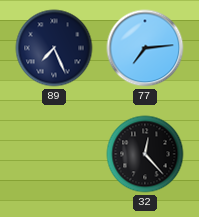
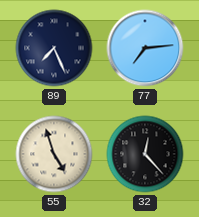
55: none -> 4:57 (54, 154)
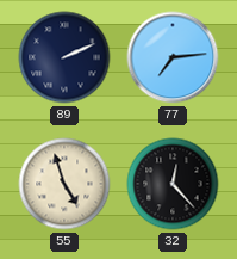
89: 7:26 -> 2:11 (64, 57)
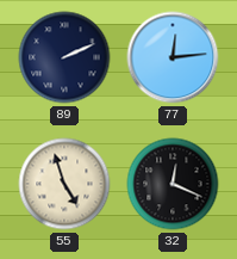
77: 7:14 -> 12:14 (173, 57)
32: 12:23 -> 12:19 (173, 184)
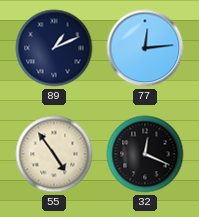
89: 2:11 -> 1:11 (54, 48)
55: 4:57 -> 4:54 (54, 154)
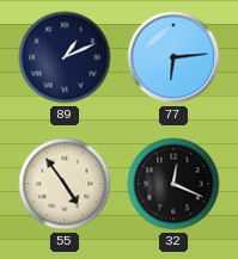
77: 12:14 -> 6:14 (173, 57)
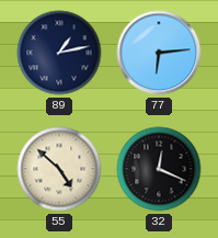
89: 1:11 -> 1:13 (59, 53)
55: 4:54 -> 4:52 (59, 169)
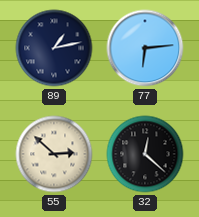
55: 4:52 -> 2:52 (54, 154)
32: 12:19 -> 12:22 (145, 154)
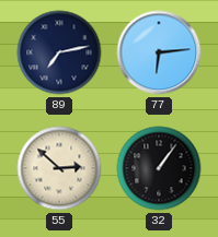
89: 1:13 -> 7:13 (59, 52)
32: 12:22 -> 1:06 (159, 168)
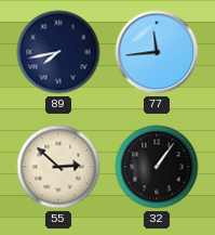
89: 7:13 -> 7:43 (58, 52)
77: 6:14 -> 11:44 (157, 52)
